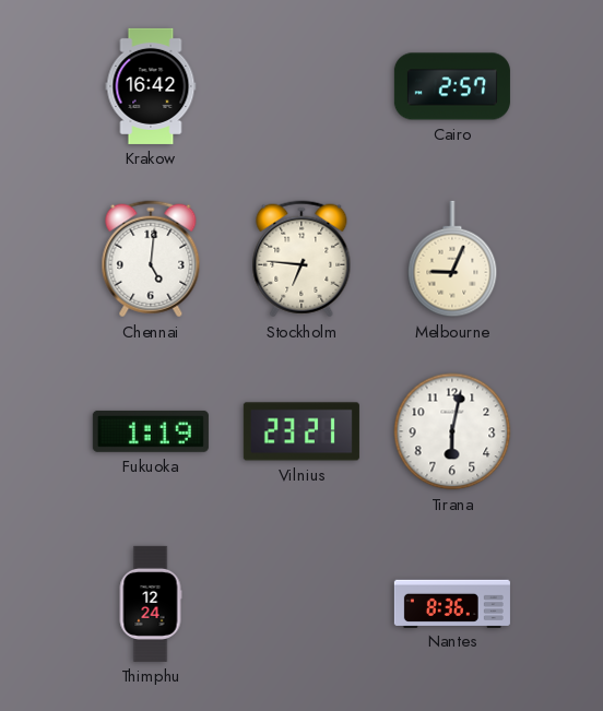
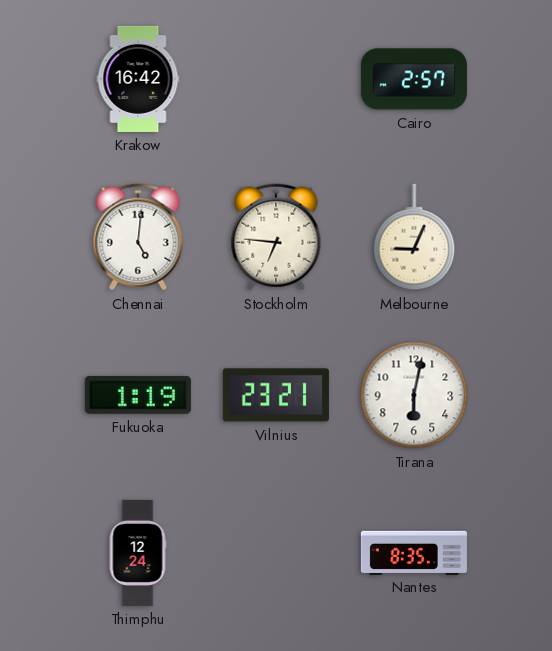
Nantes: 8:36 -> 8:35 (414, 552)
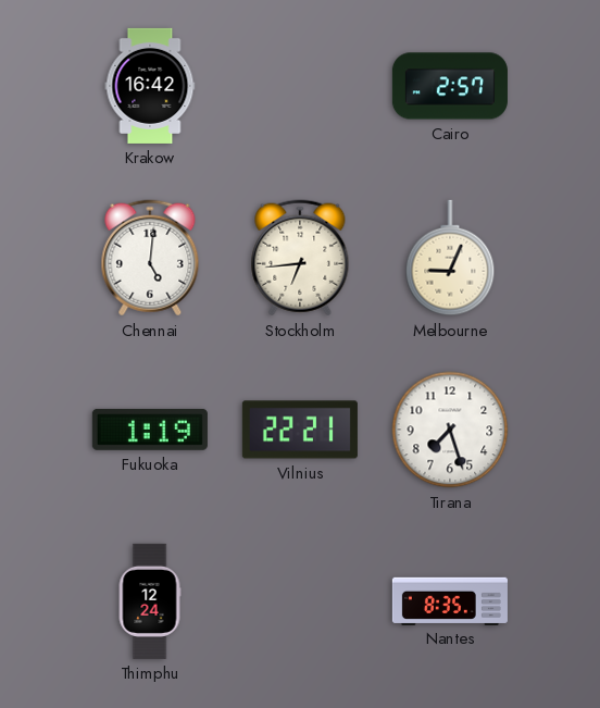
Stockholm: 6:46 -> 6:44 (300, 258)
Vilnius: 23:21 -> 22:21 (300, 430)
Tirana: 6:02 -> 7:27 (450, 430)
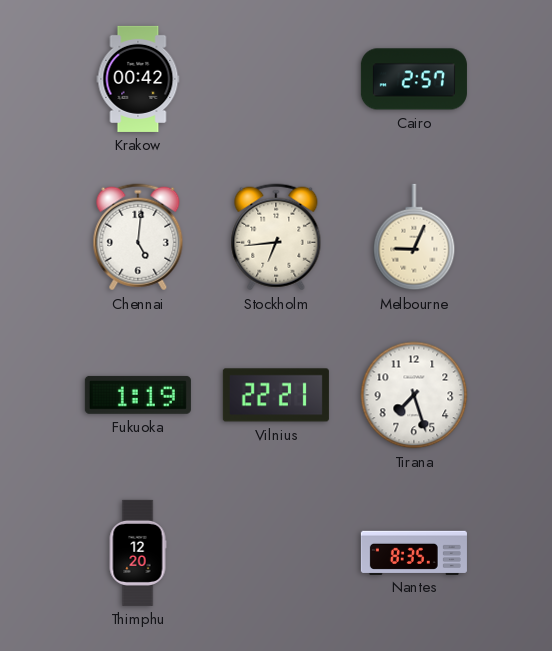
Krakow: 16:42 -> 00:42 (138, 79)
Thimphu: 12:24 -> 12:20 (138, 553)
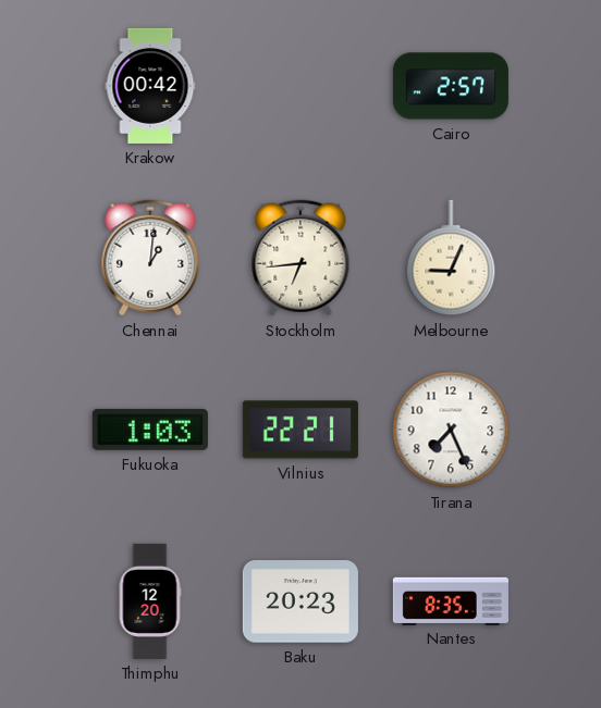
Chennai: 5:01 -> 1:01 (150, 258)
Fukuoka: 1:19 -> 1:03 (150, 430)
Tirana: 7:27 -> 7:26 (451, 430)
Baku: none -> 20:23 (300, 601)
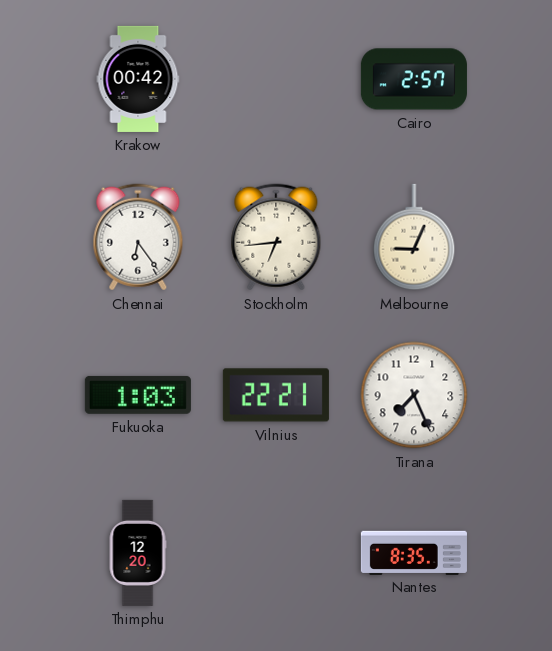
Chennai: 1:01 -> 6:24 (138, 237)
Baku: 20:23 -> none (300, 601)
